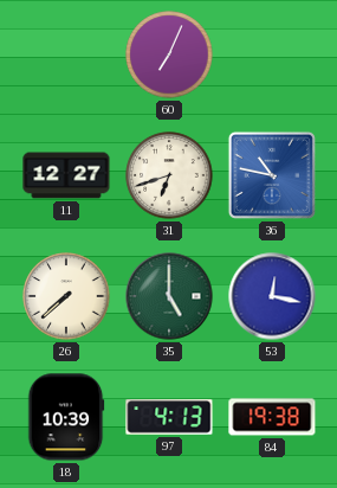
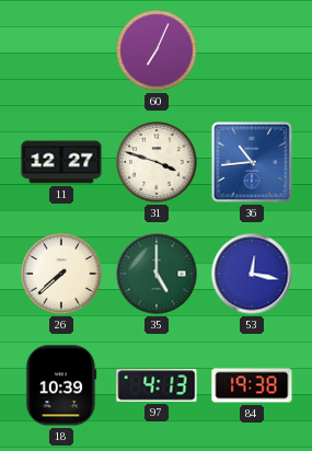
31: 6:42 -> 3:48 (157, 162)
36: 10:47 -> 10:44 (252, 162)
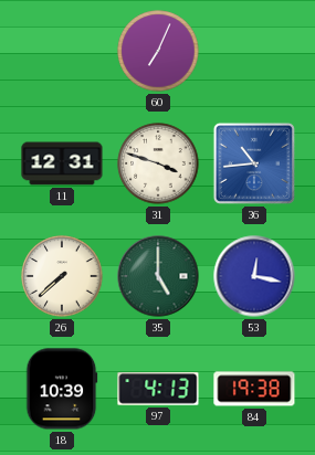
11: 12:27 -> 12:31 (62, 163)
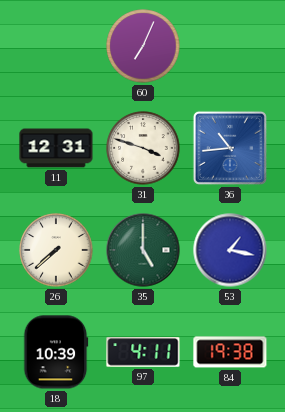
53: 12:17 -> 1:17 (230, 250)
97: 4:13 -> 4:11 (143, 352)
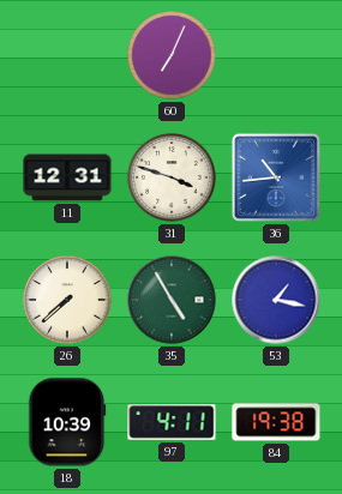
35: 5:00 -> 4:55 (172, 300)
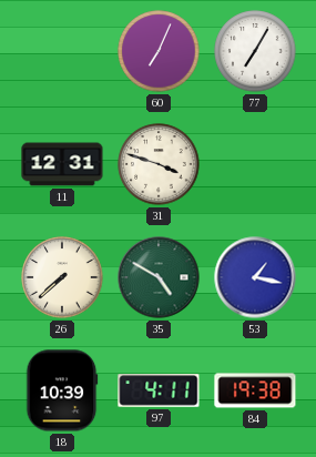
77: none -> 7:05 (255, 51)
36: 10:44 -> none (276, 177)
35: 4:55 -> 4:50 (159, 277)
